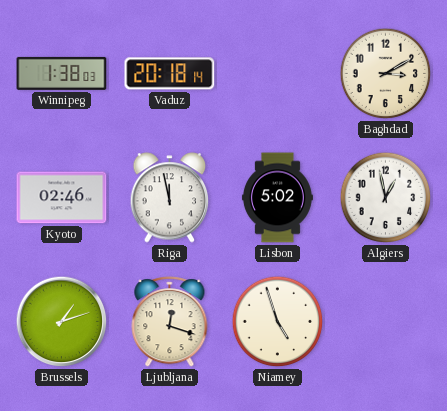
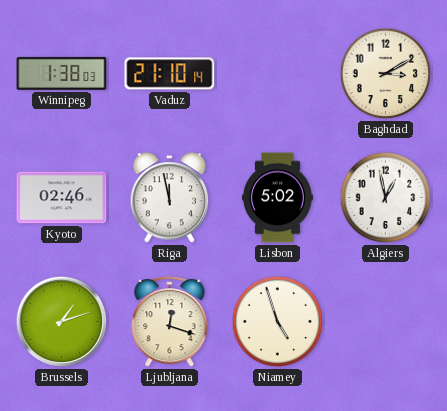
Vaduz: 20:18 -> 21:10 (170, 74)
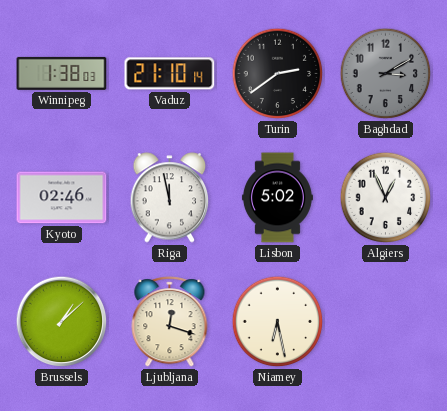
Turin: none -> 2:39 (278, 74)
Baghdad dial: cream -> grey (386, 74)
Algiers: 12:58 -> 12:56 (386, 198)
Brussels: 1:12 -> 1:08 (62, 322)
Niamey: 4:57 -> 6:28 (278, 322)
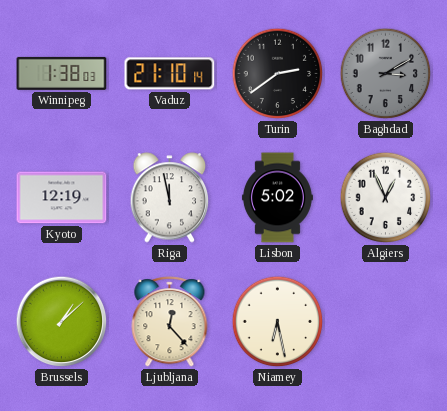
Kyoto: 02:46 -> 12:19 (62, 198)
Ljubljana: 12:18 -> 12:23 (170, 322)
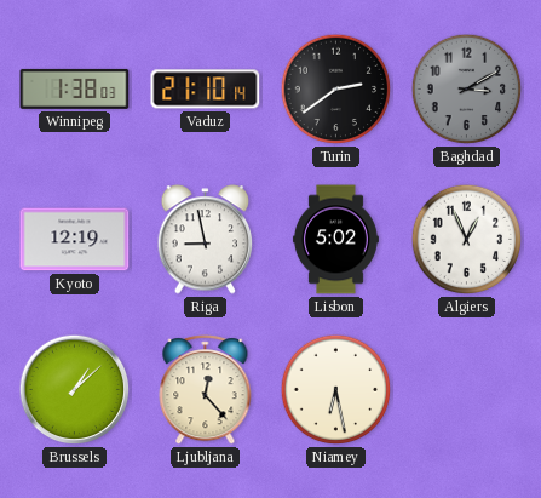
Riga: 11:58 -> 8:58 (206, 240)
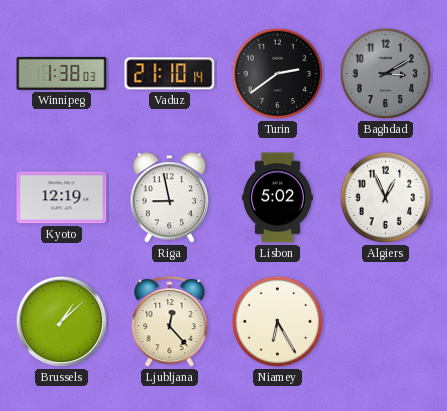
Niamey: 6:28 -> 6:25 (278, 322)
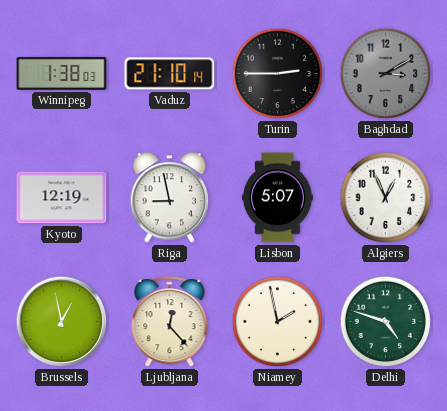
Turin: 2:39 -> 2:45 (278, 74)
Lisbon: 5:02 -> 5:07 (277, 198)
Brussels: 1:08 -> 12:58 (62, 322)
Niamey: 6:25 -> 1:58 (278, 322)
Delhi: none -> 4:48 (386, 322)
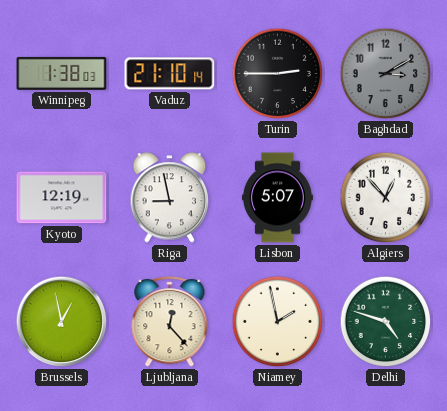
Algiers: 12:56 -> 12:53 (386, 198)
